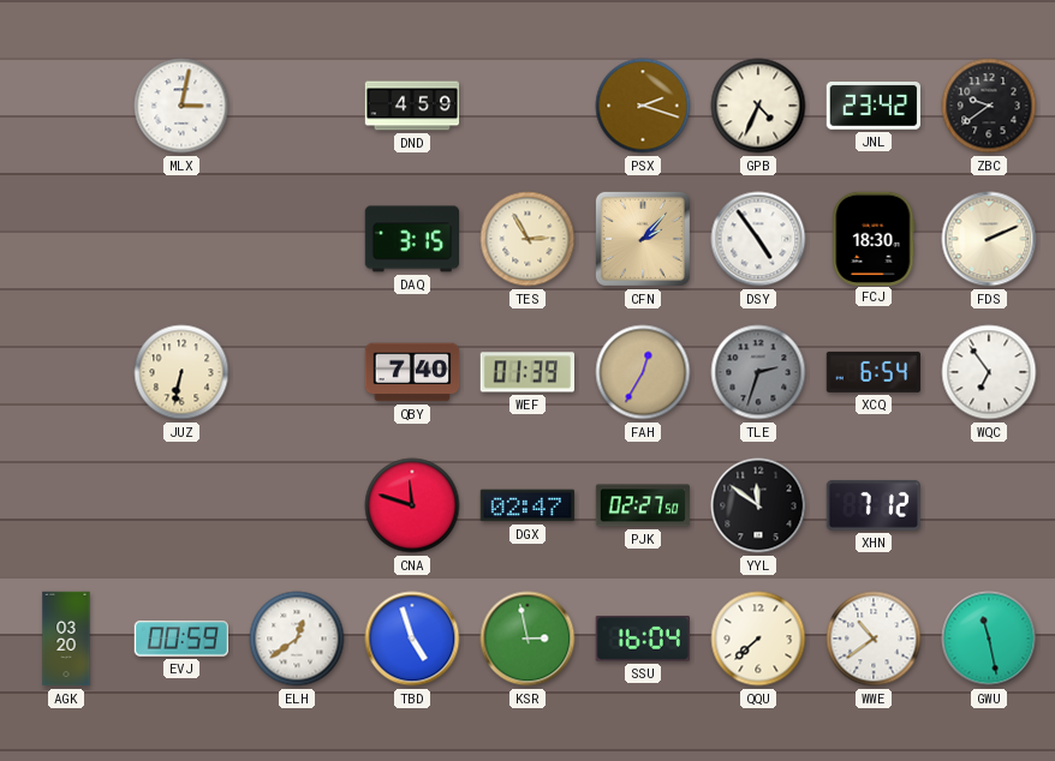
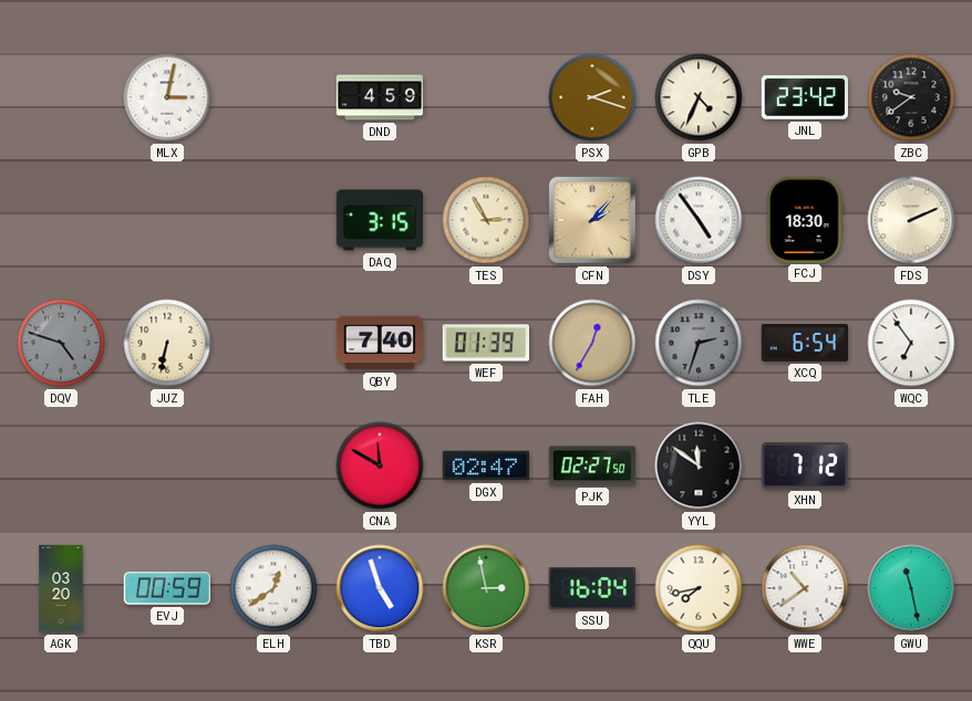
DQV: none -> 4:48 (61, 343)
CNA: 11:48 -> 11:50 (380, 465)
QQU: 7:38 -> 7:43 (699, 588)
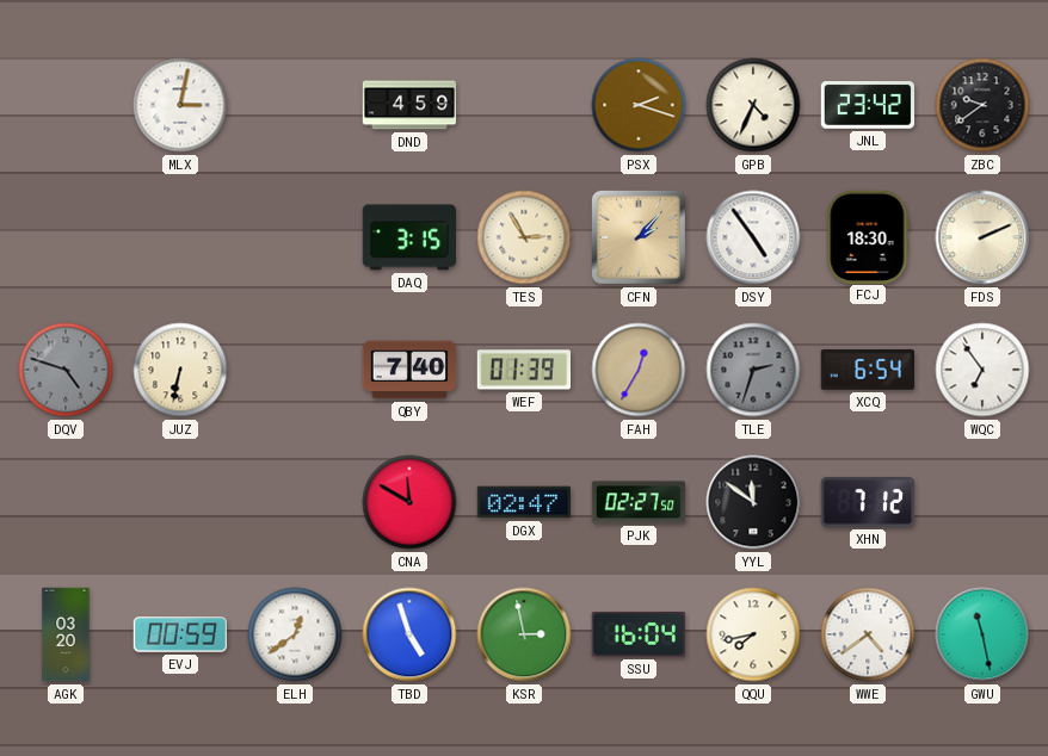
WWE: 10:39 -> 4:39 (868, 634)
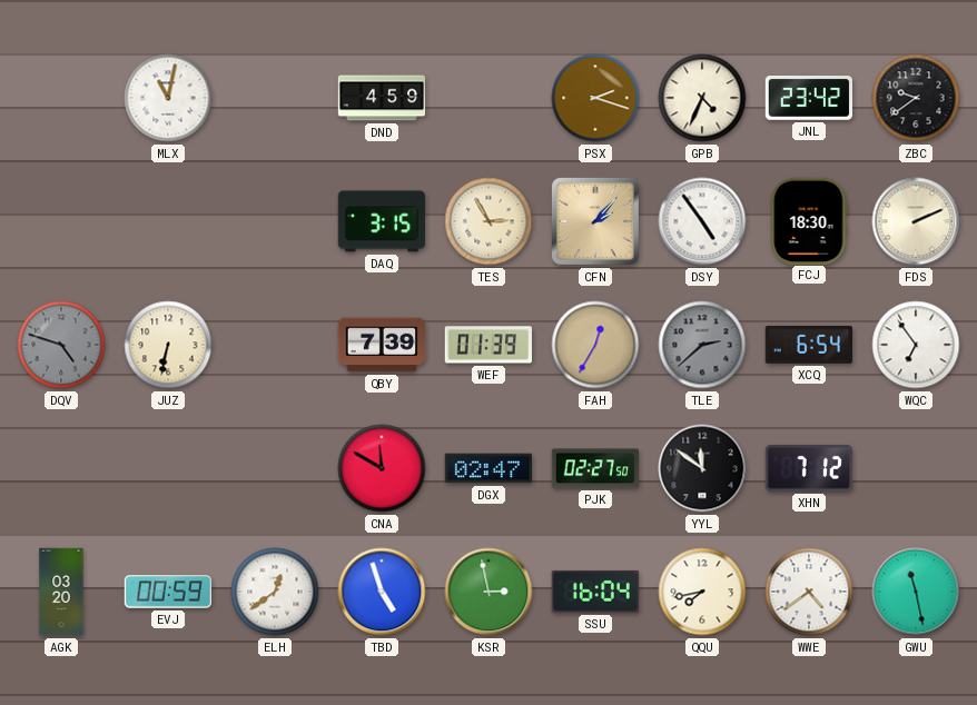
MLX: 3:02 -> 11:02 (168, 98)
QBY: 7:40 -> 7:39 (382, 345)
TLE: 2:33 -> 2:38 (702, 345)
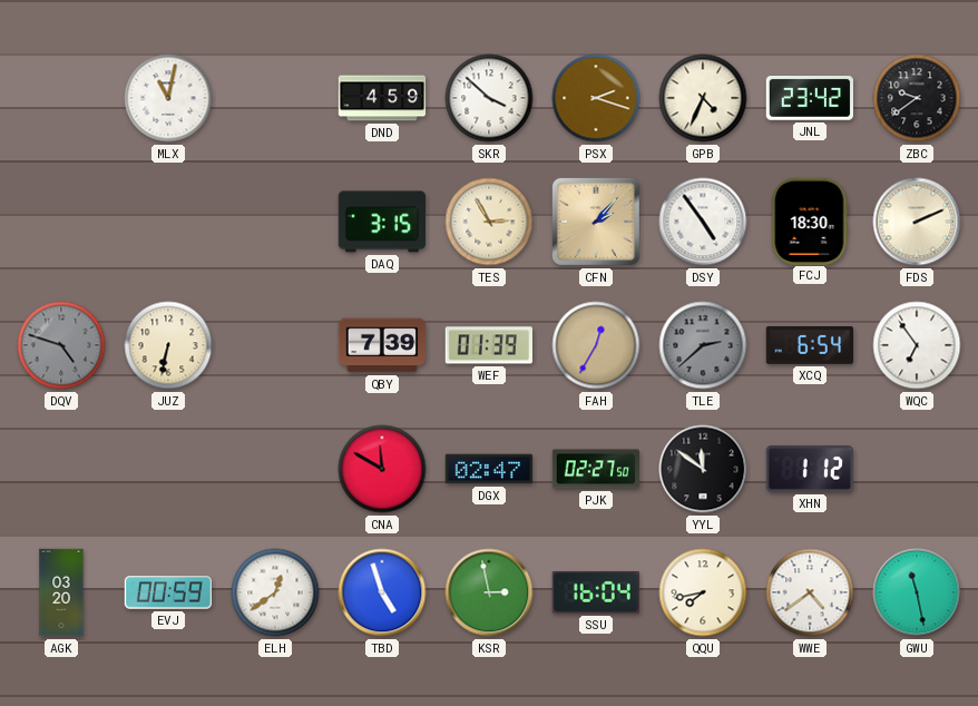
SKR: none -> 3:52 (489, 98)
XHN: 7:12 -> 1:12 (810, 469)
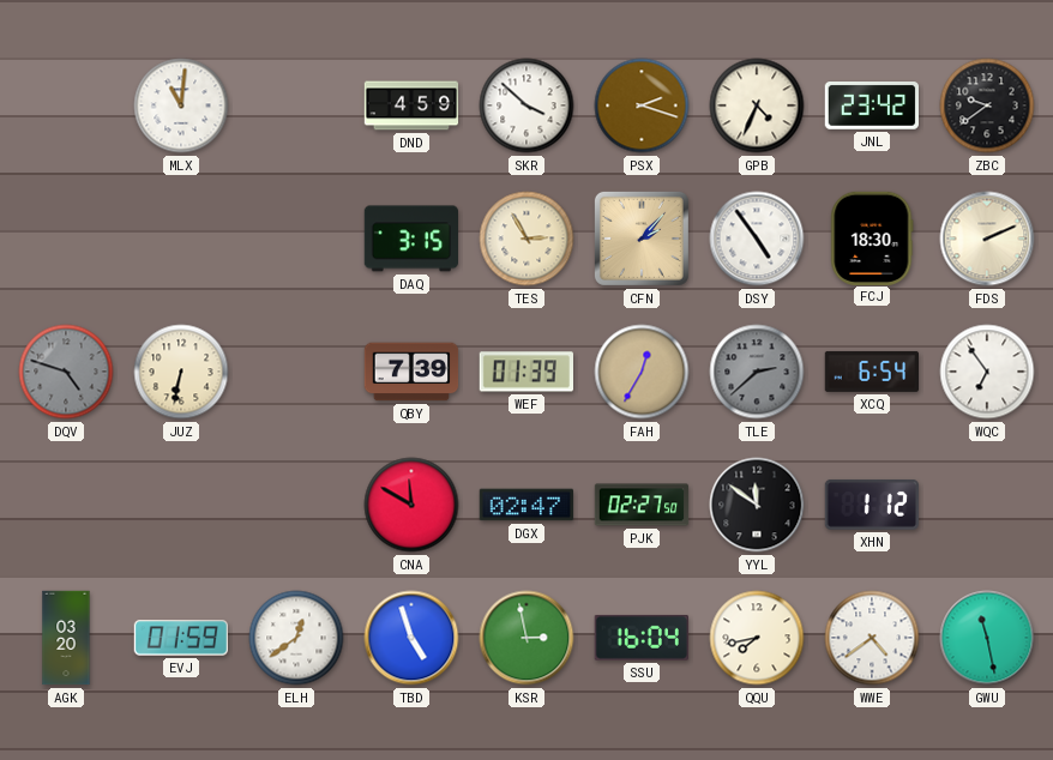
MLX: 11:02 -> 11:01 (181, 105)
EVJ: 00:59 -> 01:59 (181, 638)
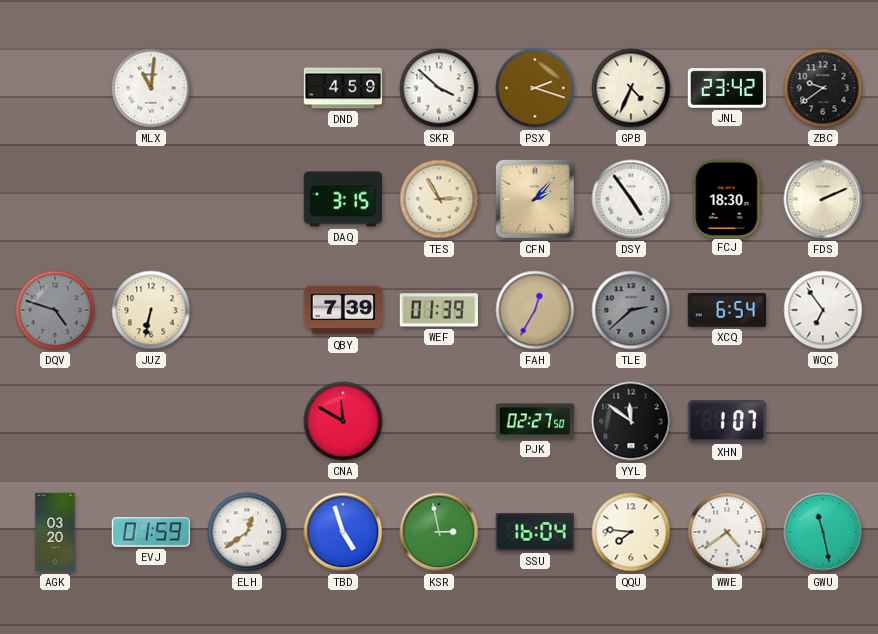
DGX: 02:47 -> none (526, 505)
XHN: 1:12 -> 1:07 (727, 421)
QQU: 7:43 -> 7:46 (631, 532)
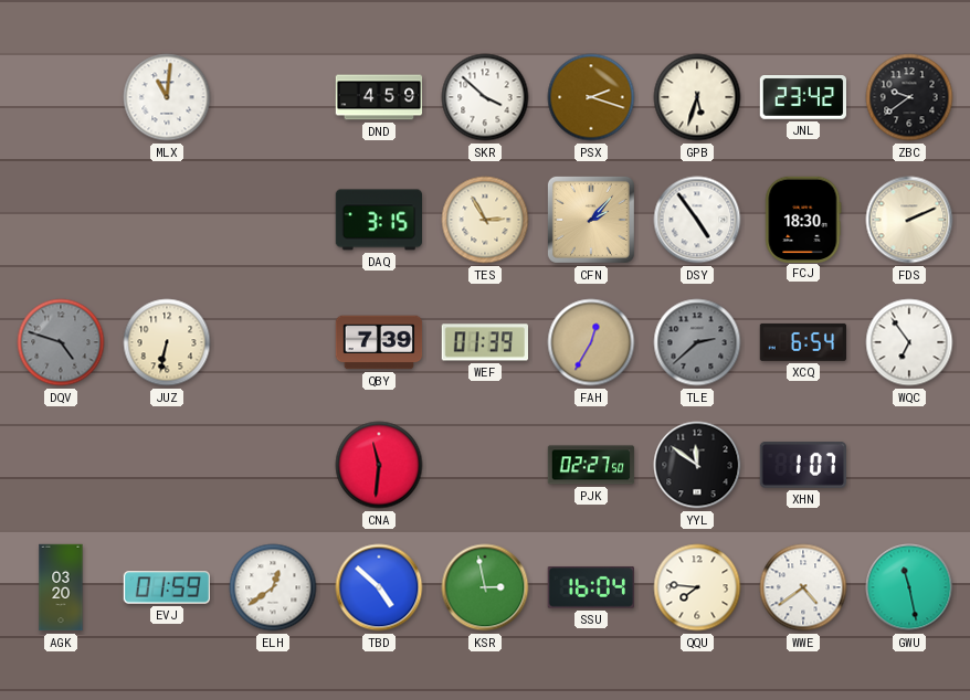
GPB: 4:34 -> 5:33 (697, 97)
CNA: 11:50 -> 11:31 (379, 465)
TBD: 4:57 -> 4:52 (379, 587)
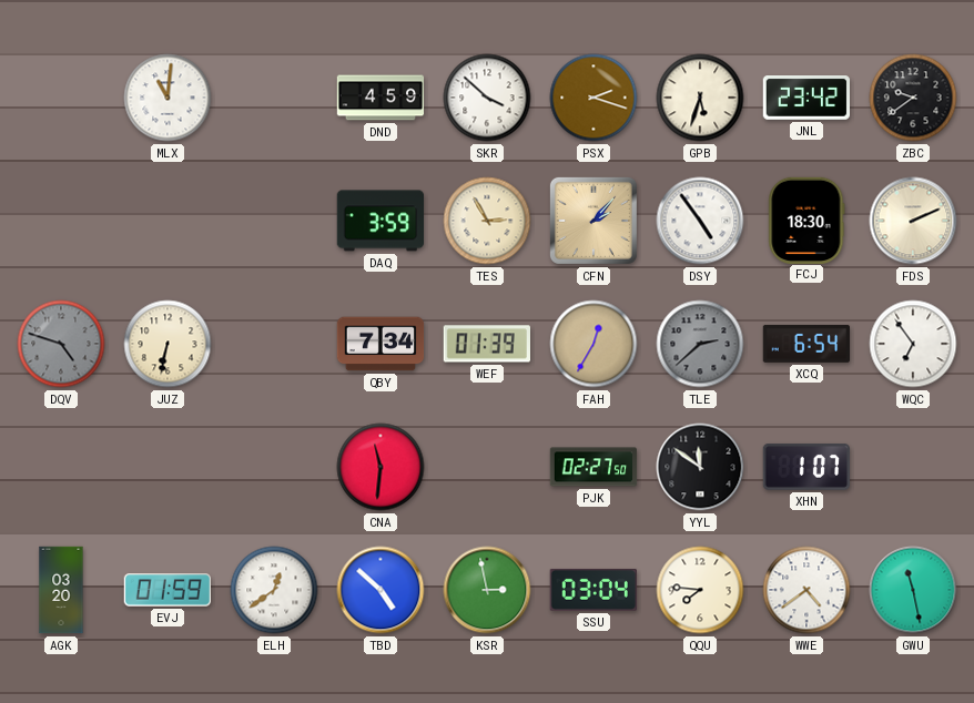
DAQ: 3:15 -> 3:59 (379, 221)
QBY: 7:39 -> 7:34 (381, 344)
SSU: 16:04 -> 03:04 (593, 590)
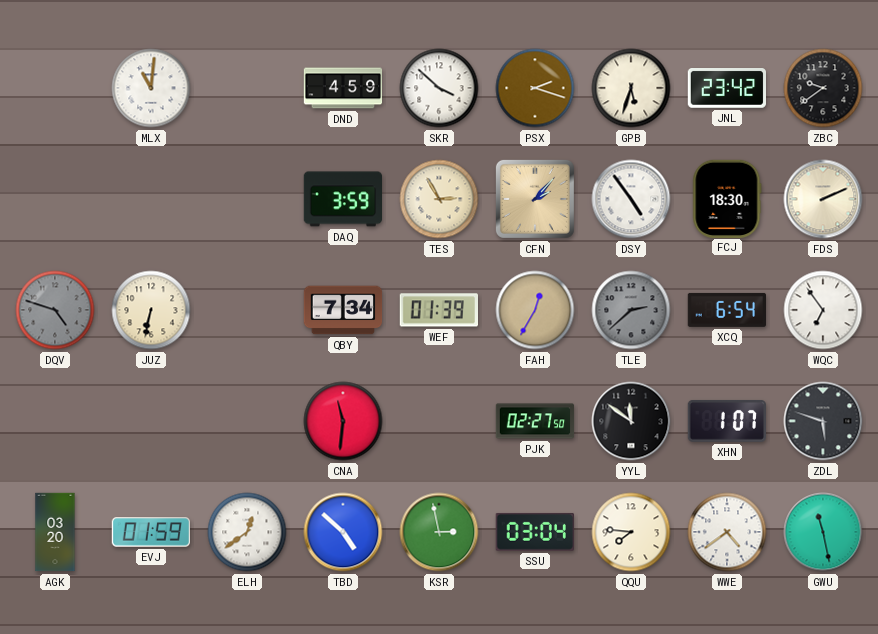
ZDL: none -> 5:48 (823, 421)
